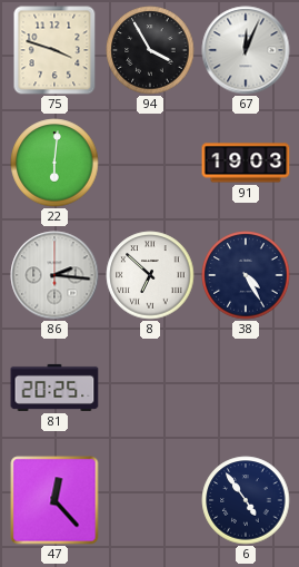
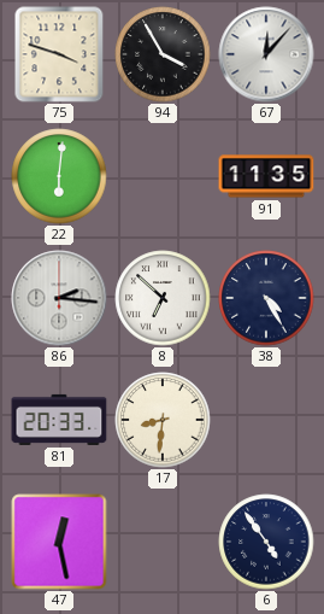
67: 12:04 -> 12:07 (266, 54)
91: 19:03 -> 11:35 (266, 176)
81: 20:25 -> 20:33 (59, 420)
17: none -> 8:31 (163, 420)
47: 12:23 -> 12:28 (59, 542)
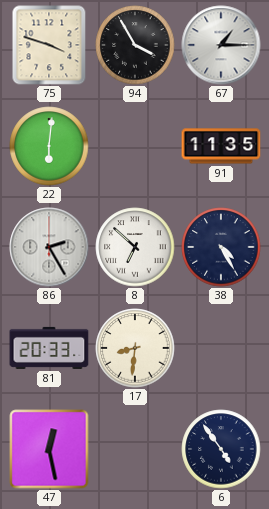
67: 12:07 -> 1:15 (221, 45)
86: 2:16 -> 2:25 (49, 247)
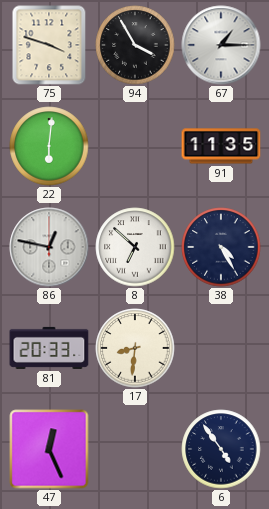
86: 2:25 -> 12:47 (49, 247)
47: 12:28 -> 12:26 (49, 449)
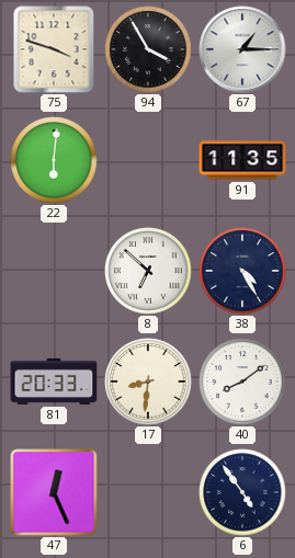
86: 12:47 -> none (49, 247)
40: none -> 8:09 (242, 382)
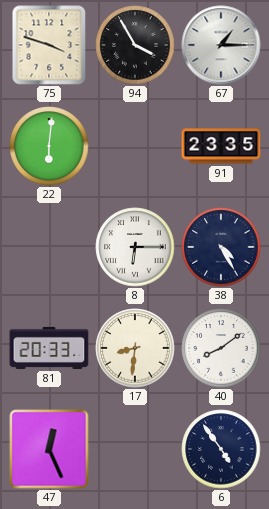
91: 11:35 -> 23:35 (221, 146)
8: 6:52 -> 6:15 (135, 247)
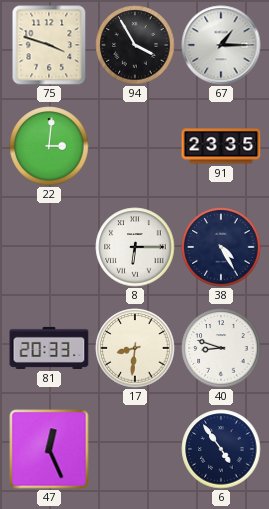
22: 6:01 -> 3:01 (49, 146)
40: 8:09 -> 8:48 (221, 348)
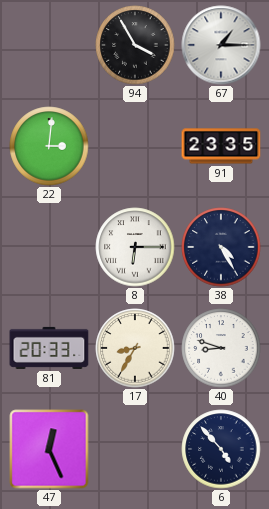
75: 3:48 -> none (49, 45)
17: 8:31 -> 8:35 (135, 348)
6: 4:54 -> 4:53 (221, 449)
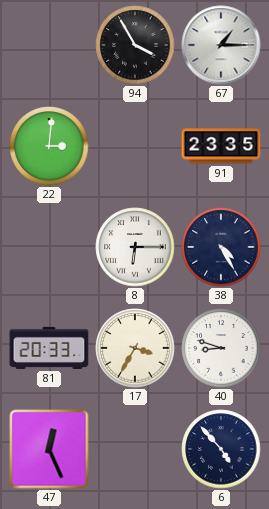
17: 8:35 -> 3:35 (135, 348)
